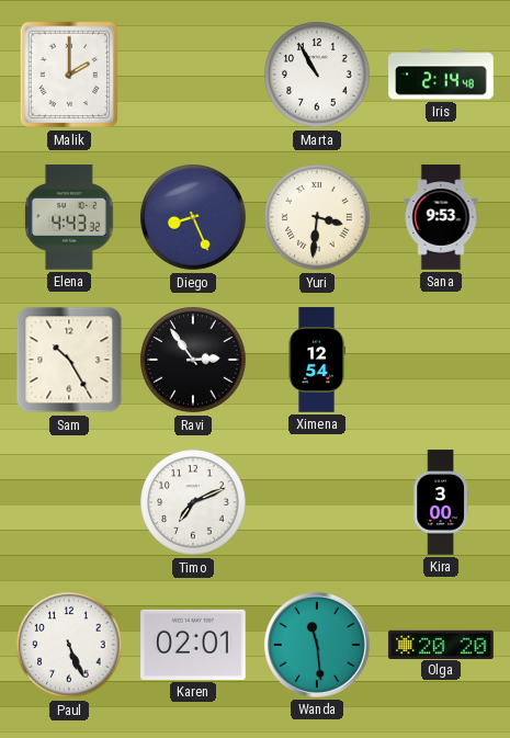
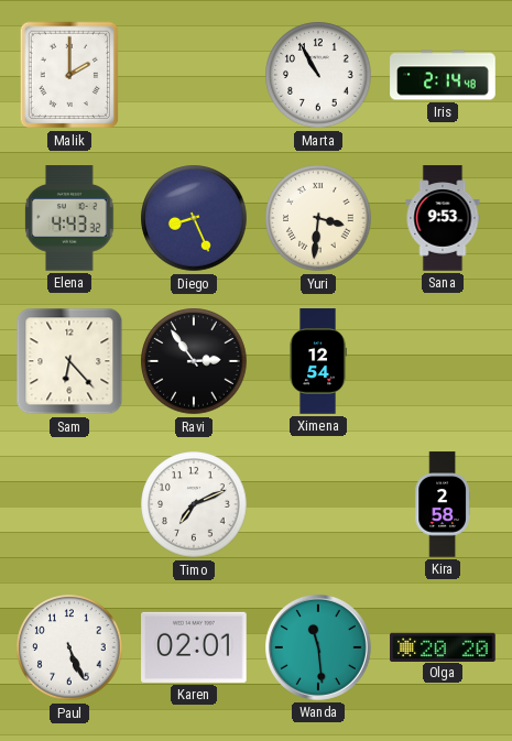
Sam: 10:25 -> 6:23 (69, 361)
Kira: 3:00 -> 2:58 (443, 504)
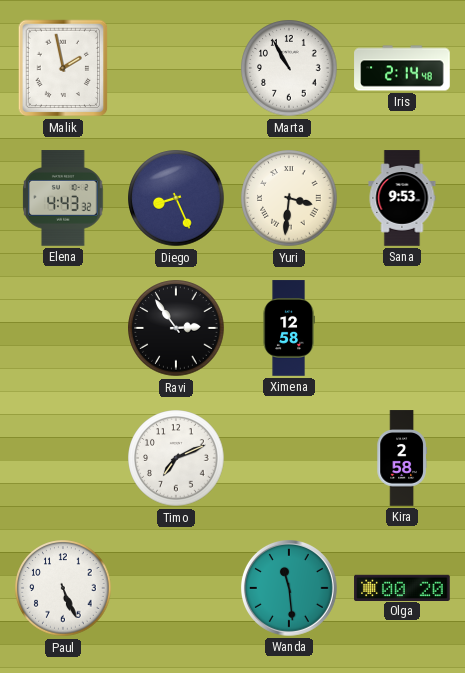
Malik: 2:00 -> 1:58 (63, 68)
Sam: 6:23 -> none (69, 361)
Ximena: 12:54 -> 12:58 (289, 328)
Karen: 02:01 -> none (194, 647)
Olga: 20:20 -> 00:20 (402, 587)
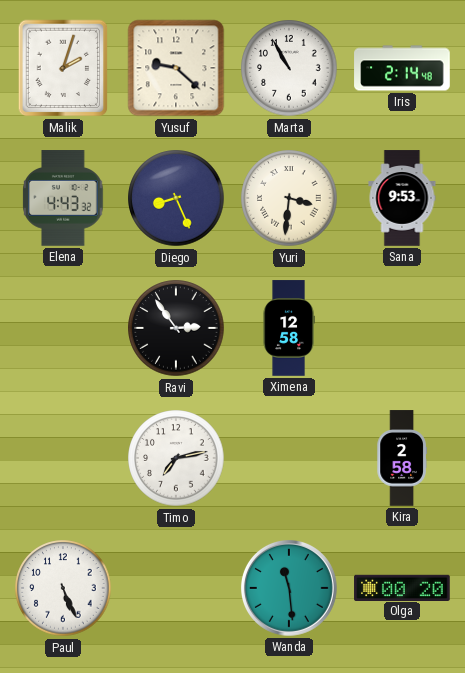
Malik: 1:58 -> 2:03 (63, 68)
Yusuf: none -> 9:22 (176, 68)
Timo: 7:11 -> 7:13 (176, 458)
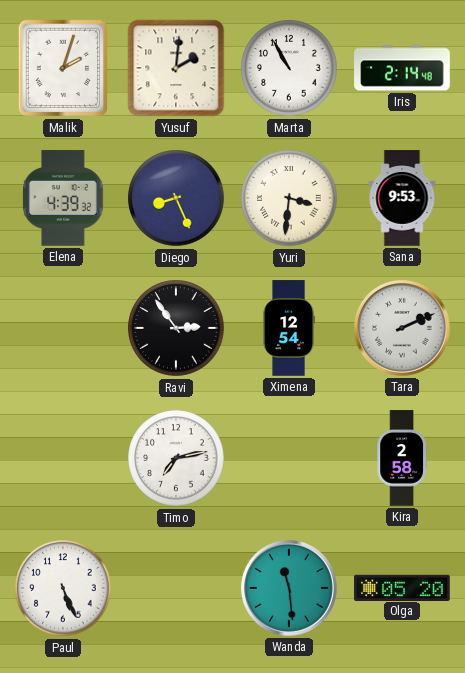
Yusuf: 9:22 -> 2:01 (176, 68)
Elena: 4:43 -> 4:39 (63, 198)
Ximena: 12:58 -> 12:54 (289, 328)
Tara: none -> 2:11 (402, 328)
Olga: 00:20 -> 05:20 (402, 587)
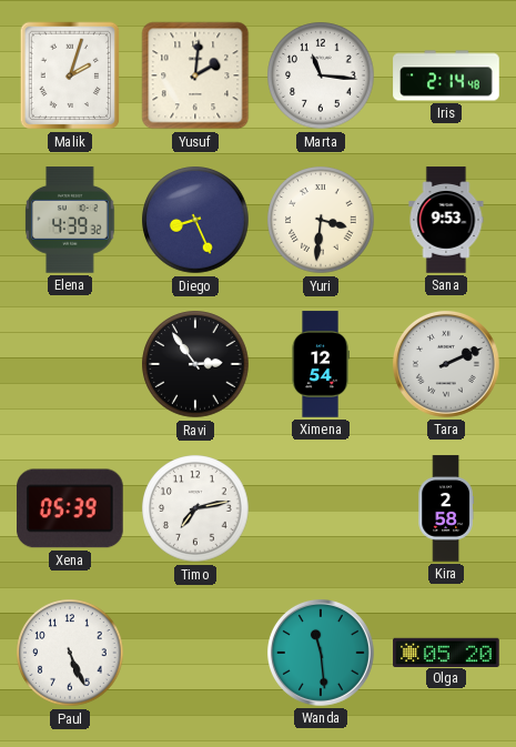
Marta: 10:55 -> 11:16 (321, 75)
Xena: none -> 05:39 (71, 508)
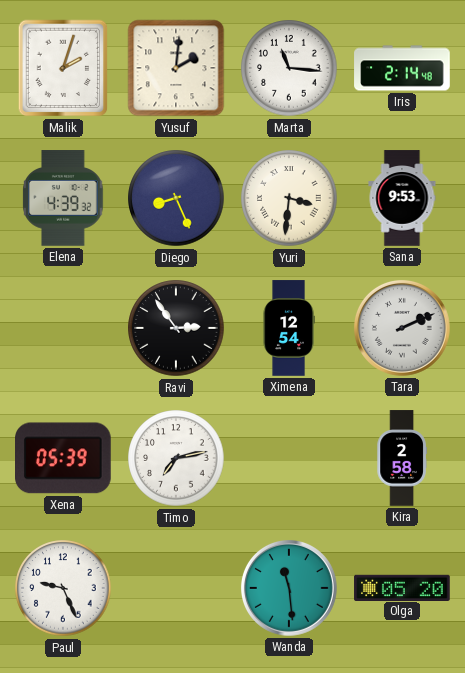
Paul: 5:26 -> 9:26 (63, 588)
